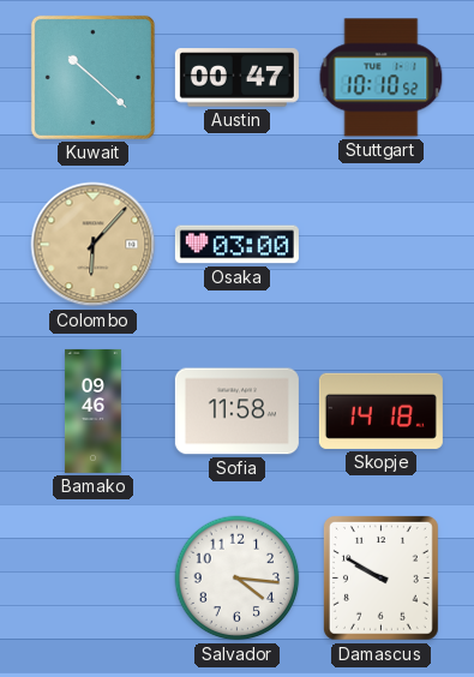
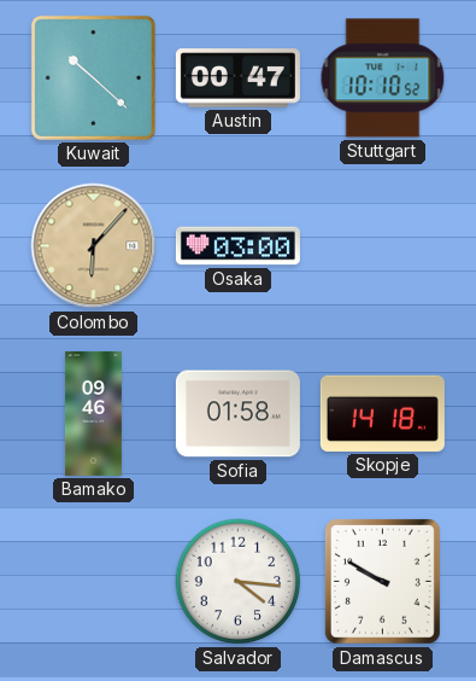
Sofia: 11:58 -> 01:58 (237, 414)
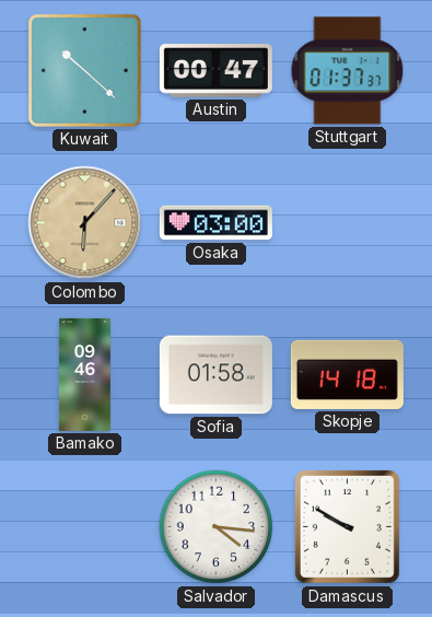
Stuttgart: 10:10 -> 01:37 (348, 71)
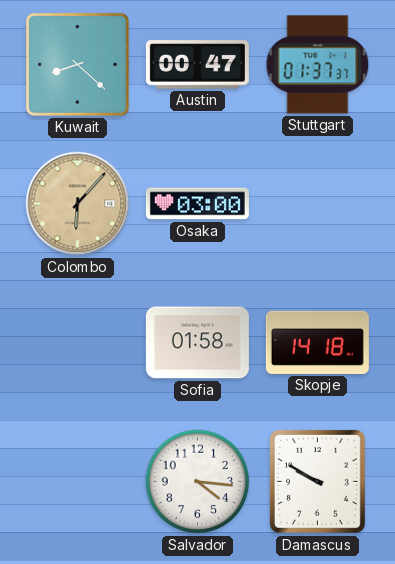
Kuwait: 10:22 -> 8:22 (77, 64)
Bamako: 09:46 -> none (84, 374)
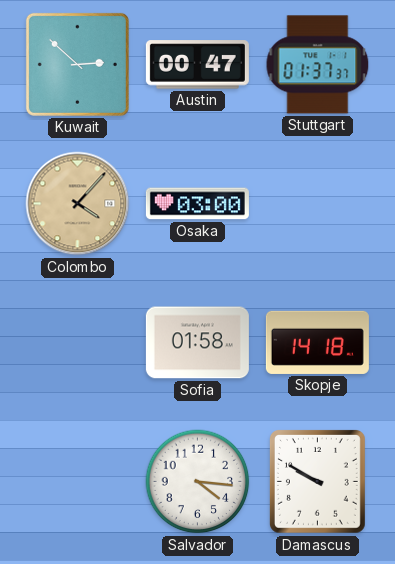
Kuwait: 8:22 -> 2:52 (77, 64)
Colombo: 6:07 -> 4:07 (78, 204)
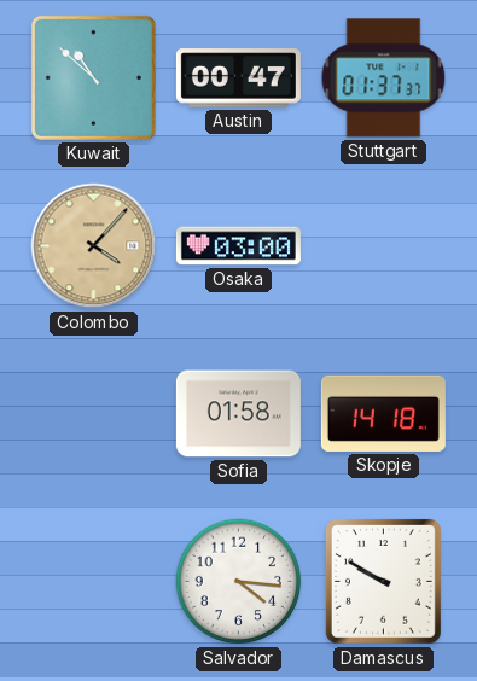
Kuwait: 2:52 -> 10:52 (93, 77)
